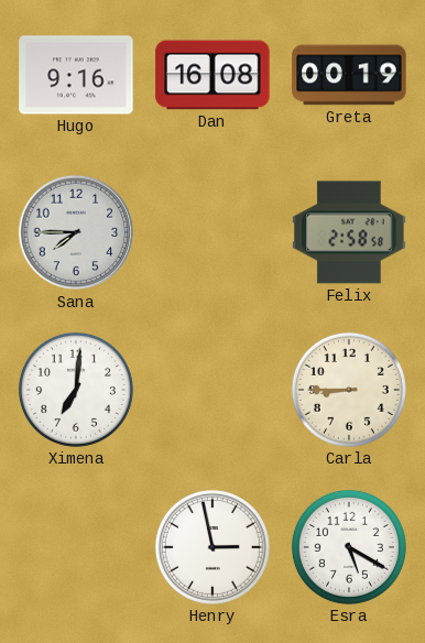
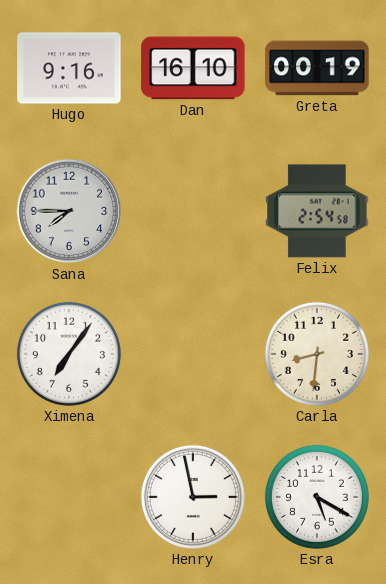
Dan: 16:08 -> 16:10 (193, 68)
Felix: 2:58 -> 2:54 (317, 211)
Ximena: 7:01 -> 7:06 (69, 354)
Carla: 8:45 -> 8:31 (317, 354)
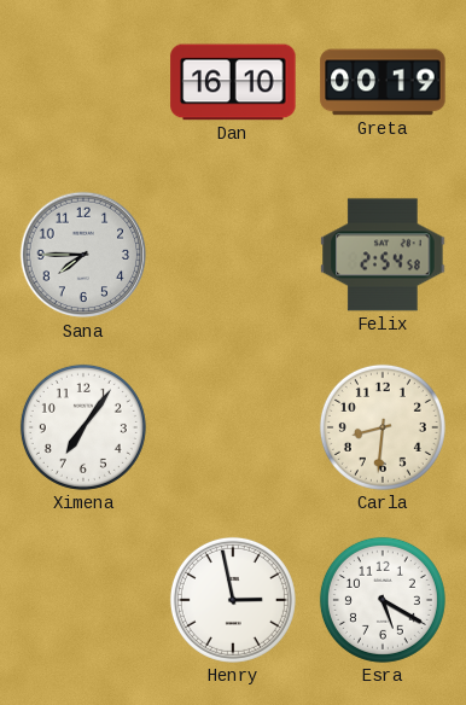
Hugo: 9:16 -> none (69, 68)
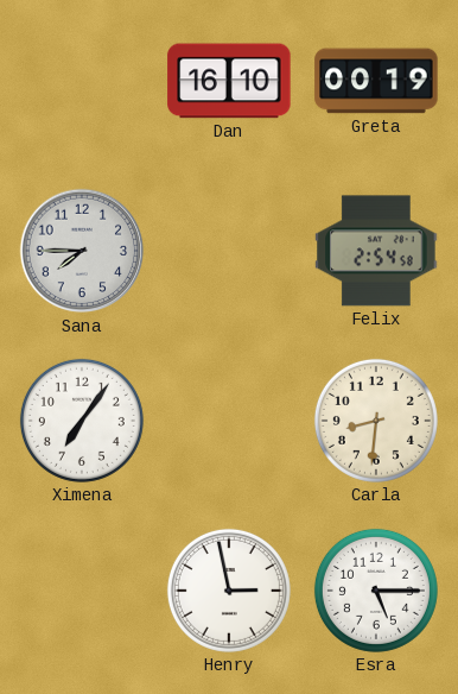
Esra: 5:20 -> 5:15 (376, 591)
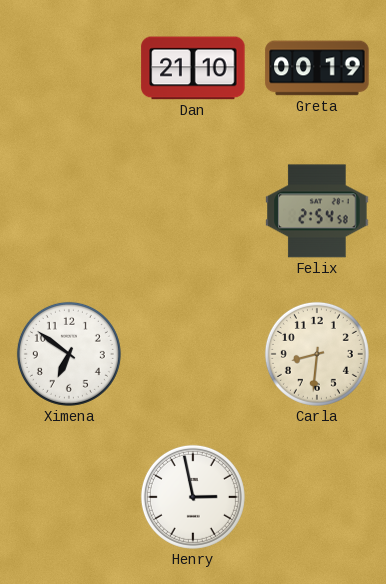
Dan: 16:10 -> 21:10 (193, 68)
Sana: 7:45 -> none (82, 251)
Ximena: 7:06 -> 6:51 (69, 354)
Esra: 5:15 -> none (376, 591)
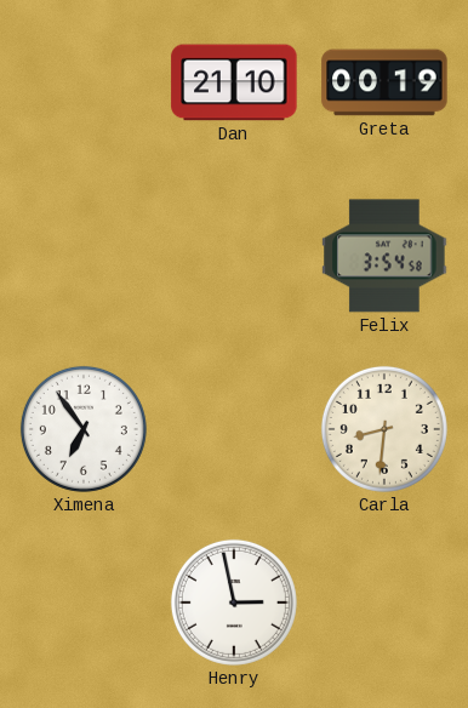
Felix: 2:54 -> 3:54 (384, 256)
Ximena: 6:51 -> 6:54 (84, 429)
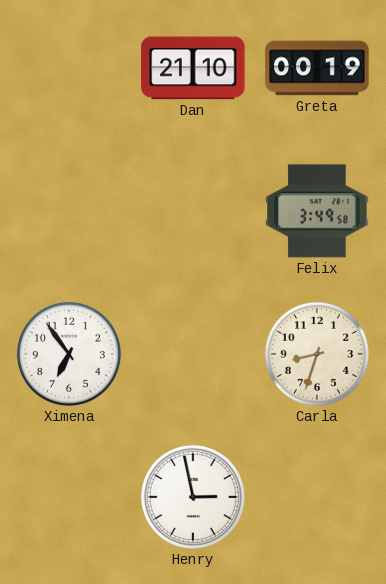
Felix: 3:54 -> 3:49 (317, 211)
Carla: 8:31 -> 8:33 (317, 354)
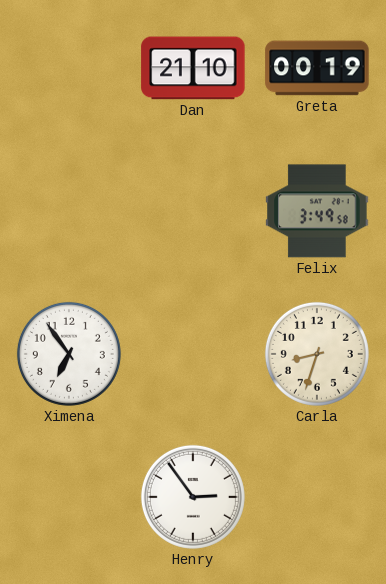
Henry: 2:58 -> 2:54 (193, 497)
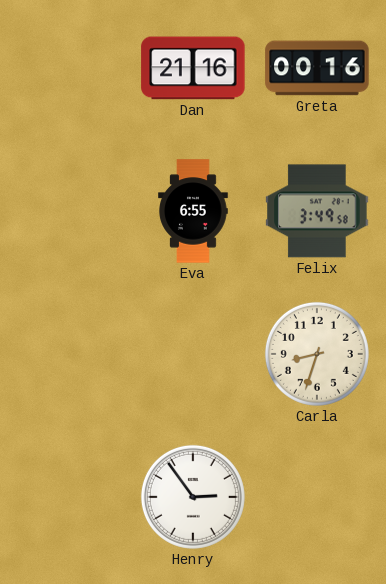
Dan: 21:10 -> 21:16 (193, 68)
Greta: 00:19 -> 00:16 (317, 68)
Eva: none -> 6:55 (193, 211)
Ximena: 6:54 -> none (69, 354)
